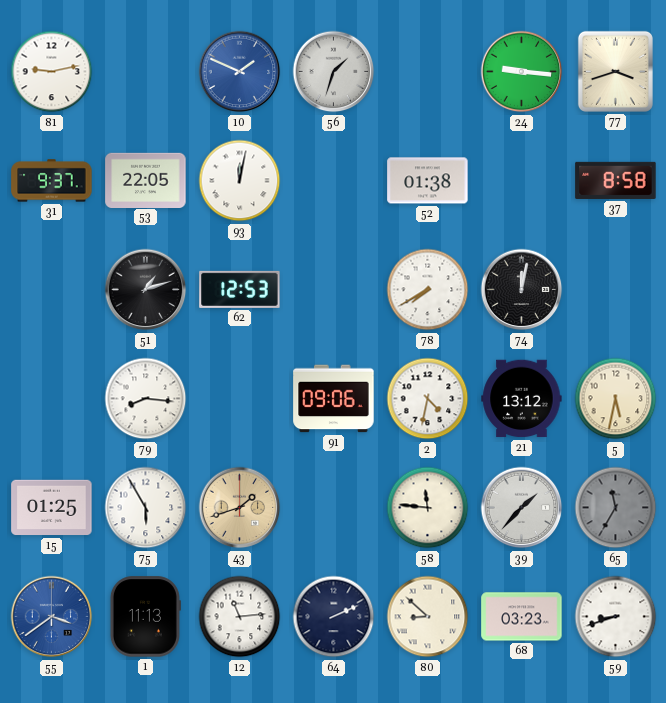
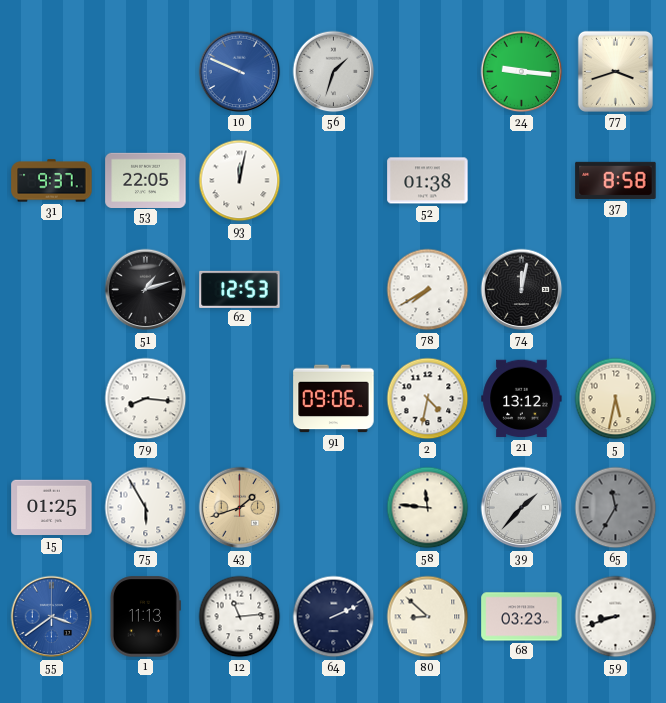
81: 9:13 -> none (52, 72)
10: 1:49 -> 9:49 (240, 72)
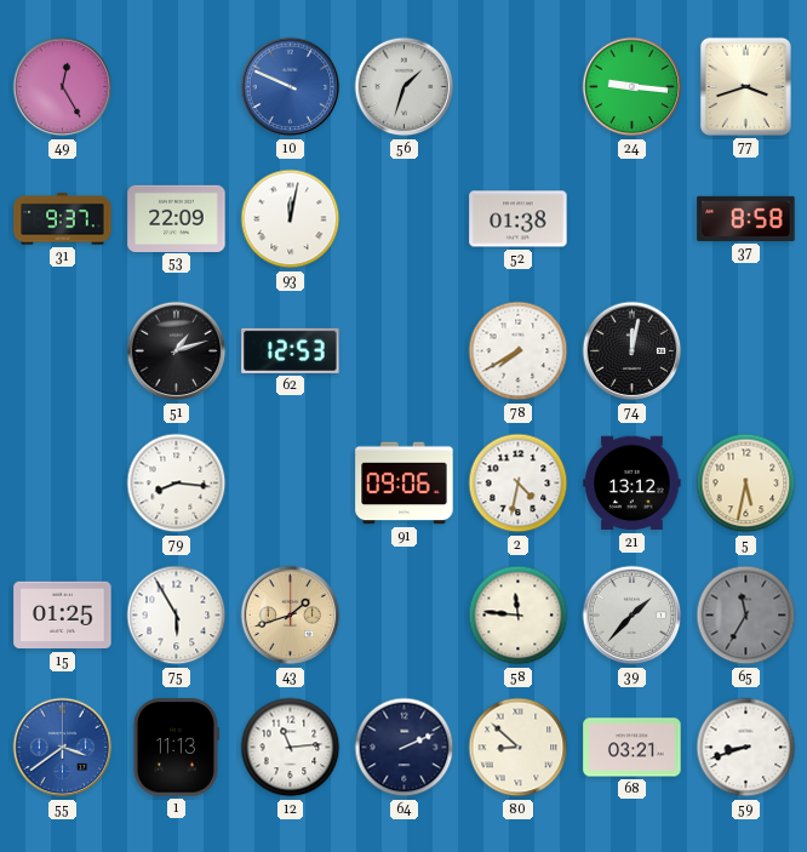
49: none -> 12:25 (63, 87)
53: 22:05 -> 22:09 (177, 218)
68: 03:23 -> 03:21 (633, 748)
